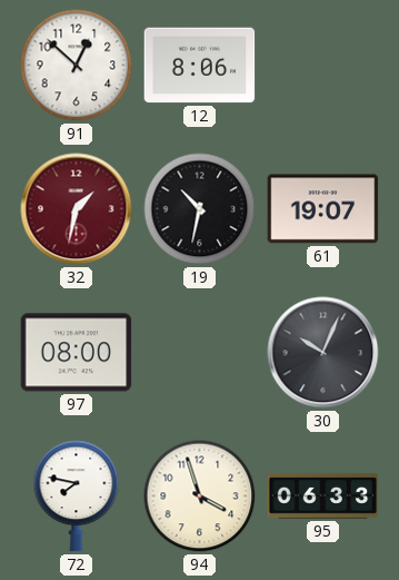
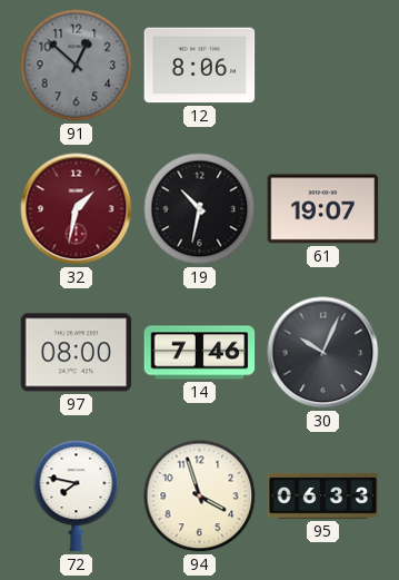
91 dial: white -> grey (77, 66)
14: none -> 7:46 (200, 353)
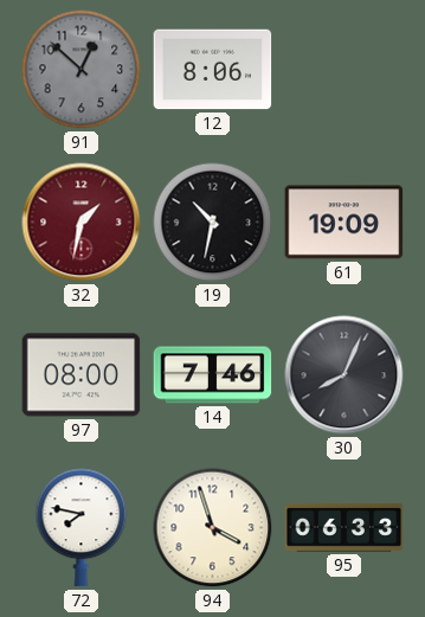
61: 19:07 -> 19:09 (344, 223)
30: 10:04 -> 8:04 (344, 375)
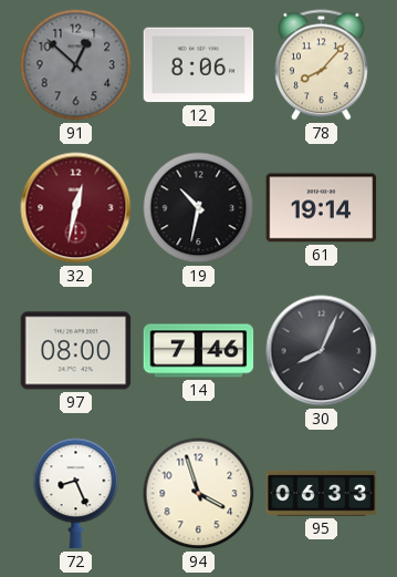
78: none -> 8:07 (322, 65)
32: 1:32 -> 12:32 (76, 208)
61: 19:09 -> 19:14 (322, 208)
72: 7:47 -> 8:26 (76, 494)
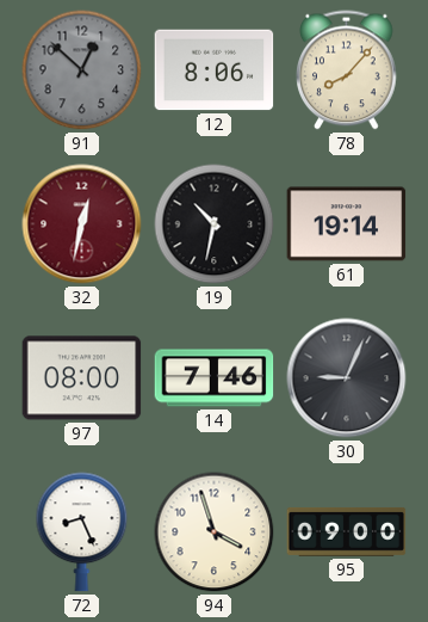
30: 8:04 -> 9:04 (347, 378)
95: 06:33 -> 09:00 (347, 531)
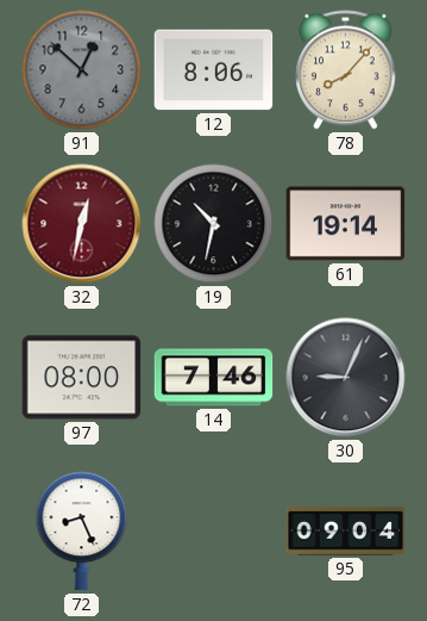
94: 3:57 -> none (215, 532)
95: 09:00 -> 09:04 (346, 530)
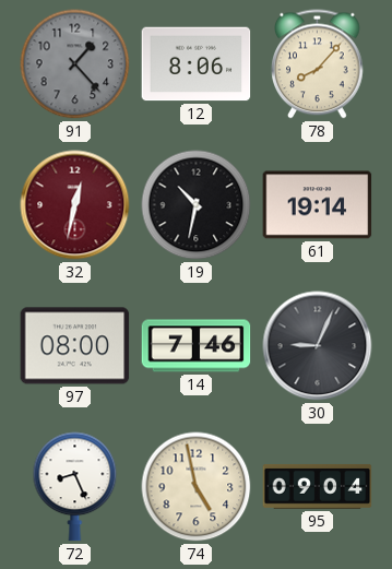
91: 12:52 -> 1:23 (75, 64)
74: none -> 4:58 (197, 487)
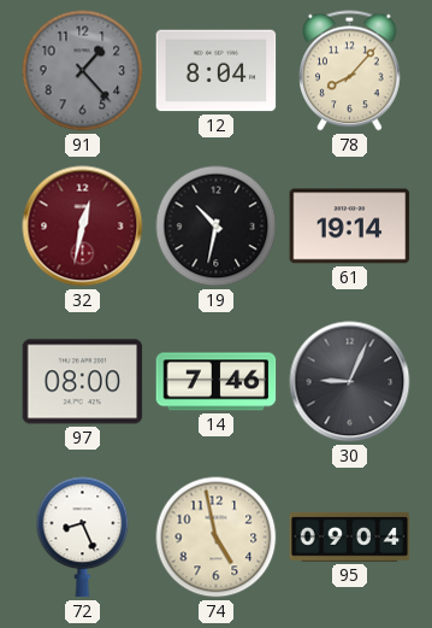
12: 8:06 -> 8:04 (217, 71)
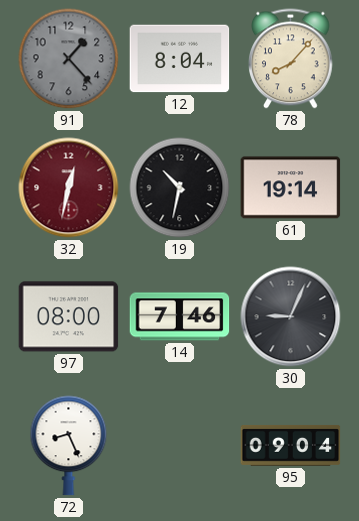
74: 4:58 -> none (217, 538)
